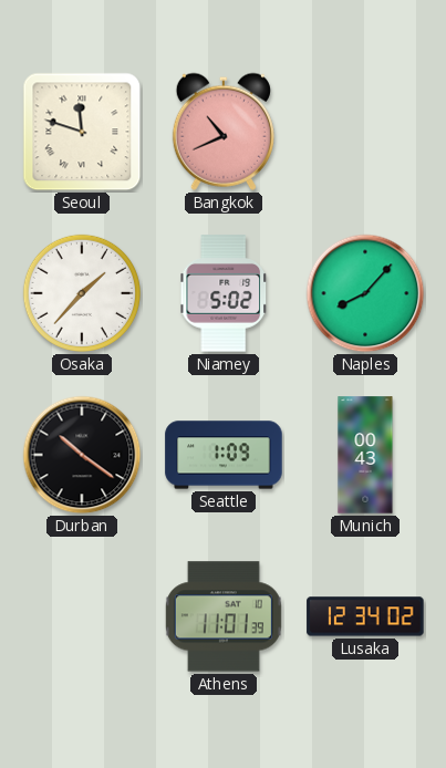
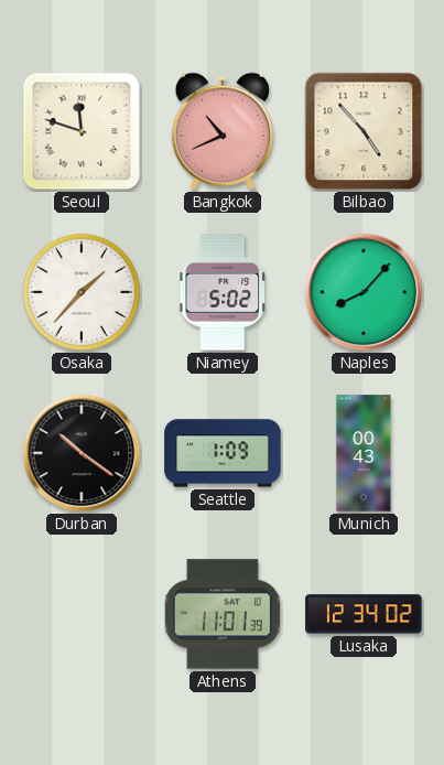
Bilbao: none -> 4:53 (364, 131)
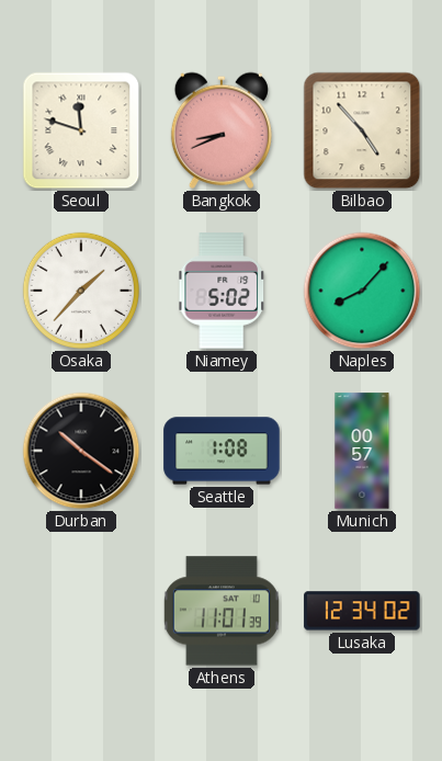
Bangkok: 10:41 -> 8:41 (222, 130)
Seattle: 1:09 -> 1:08 (222, 451)
Munich: 00:43 -> 00:57 (362, 451)
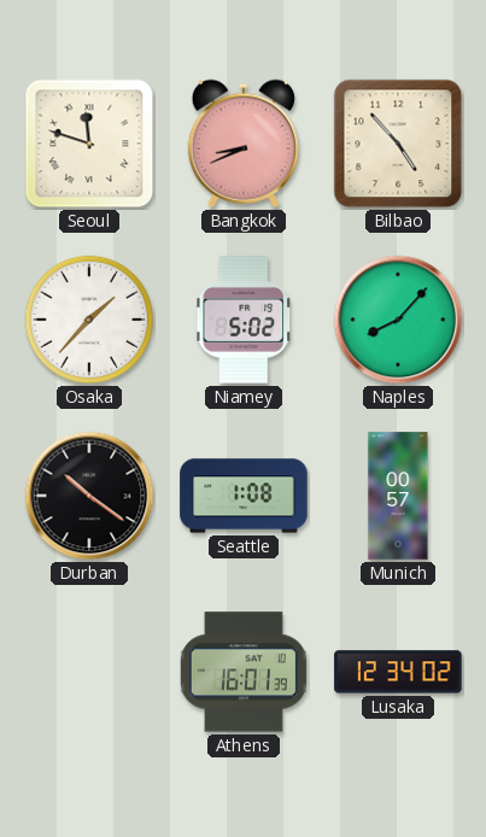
Athens: 11:01 -> 16:01 (244, 672)
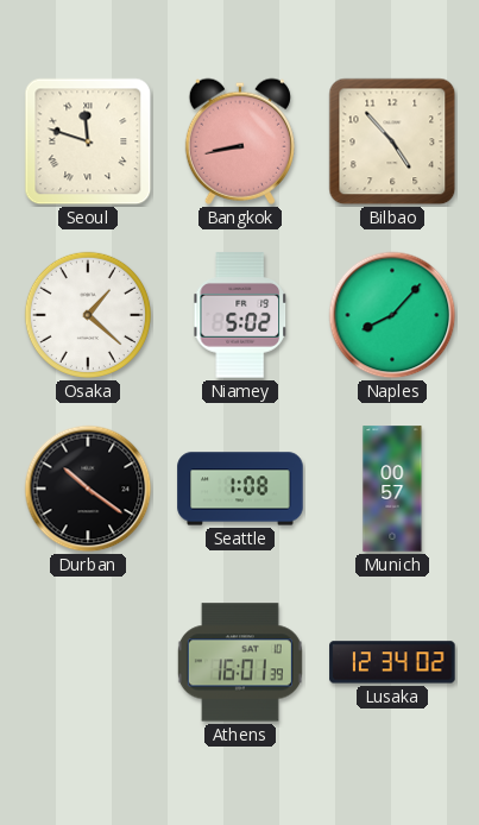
Bangkok: 8:41 -> 8:43 (240, 141)
Osaka: 1:37 -> 1:22 (88, 315)
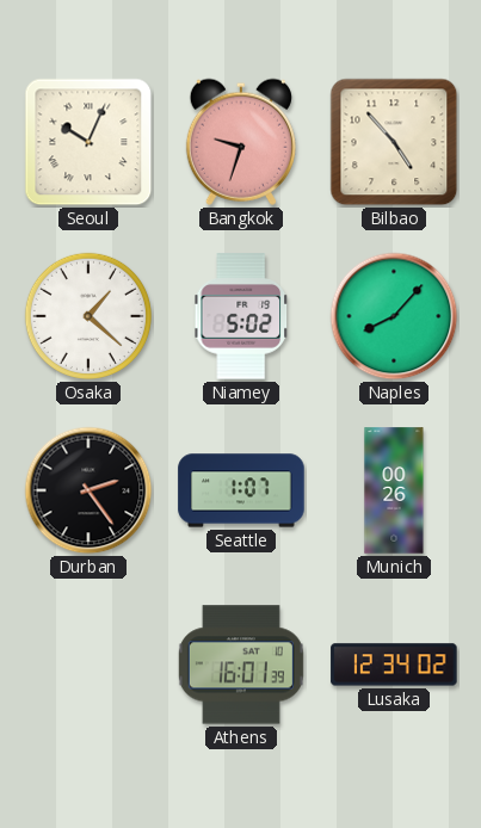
Seoul: 11:48 -> 10:04 (88, 142)
Bangkok: 8:43 -> 9:33 (241, 142)
Durban: 10:21 -> 2:24 (88, 490)
Seattle: 1:08 -> 1:07 (241, 490)
Munich: 00:57 -> 00:26 (394, 490)
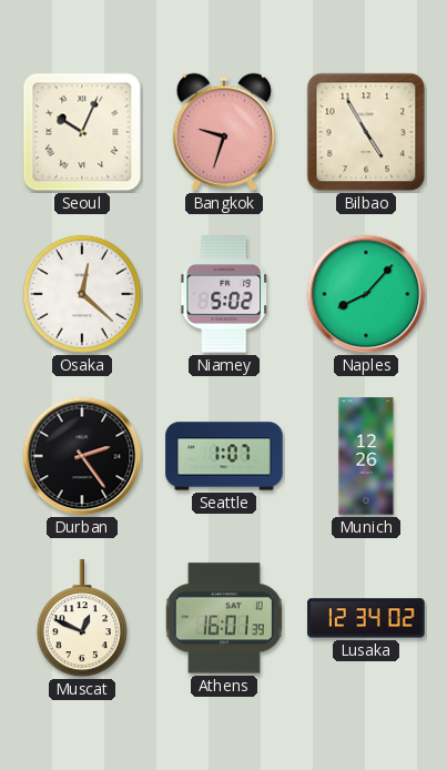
Bilbao: 4:53 -> 4:55 (366, 132)
Osaka: 1:22 -> 12:22 (82, 294)
Munich: 00:26 -> 12:26 (366, 456)
Muscat: none -> 12:49 (82, 619)
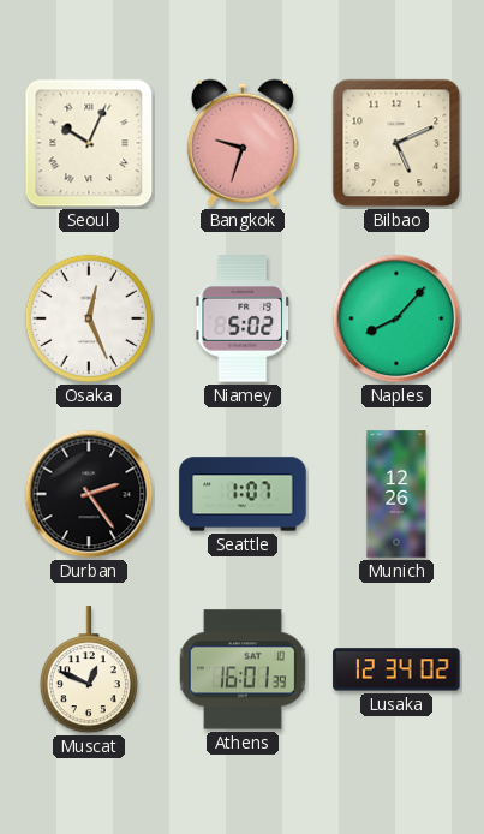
Bilbao: 4:55 -> 5:11 (396, 143)
Osaka: 12:22 -> 12:26 (89, 318)
